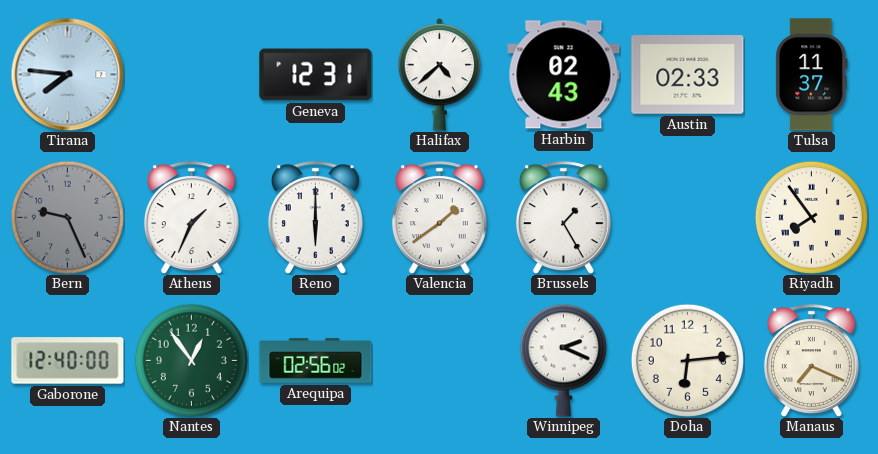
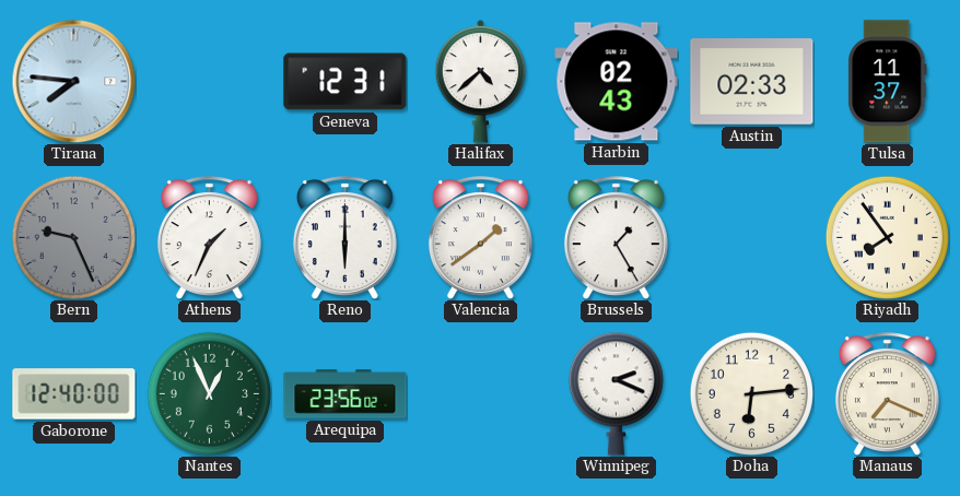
Nantes: 12:54 -> 12:56 (209, 393)
Arequipa: 02:56 -> 23:56 (346, 394)
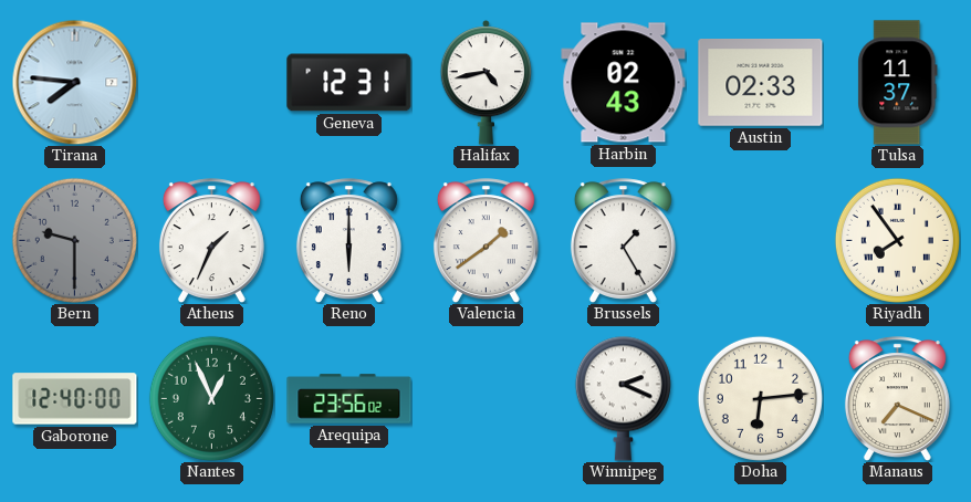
Halifax: 4:38 -> 4:43 (487, 83)
Bern: 9:26 -> 9:30 (74, 240)
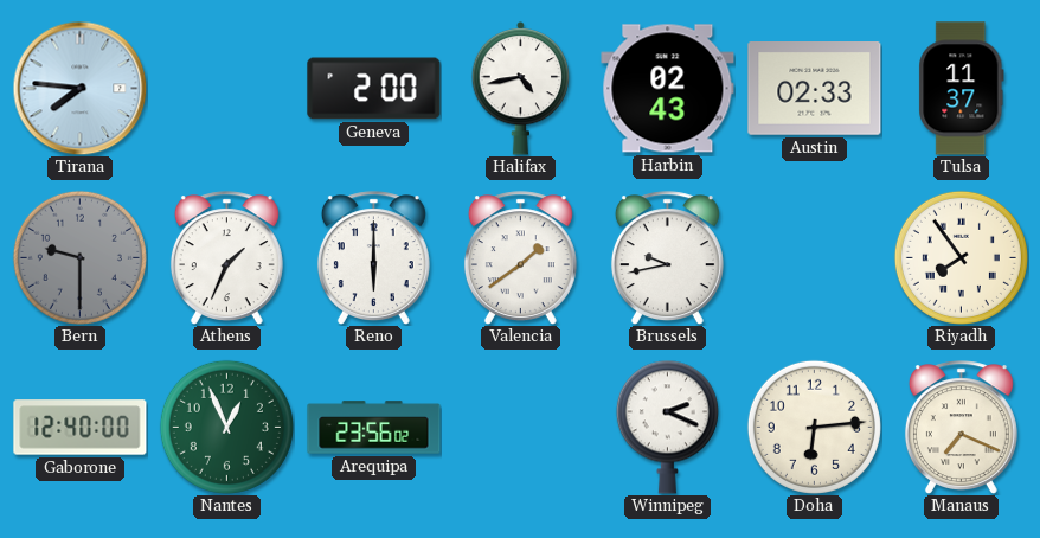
Geneva: 12:31 -> 2:00 (374, 89)
Brussels: 1:25 -> 9:43 (667, 257)
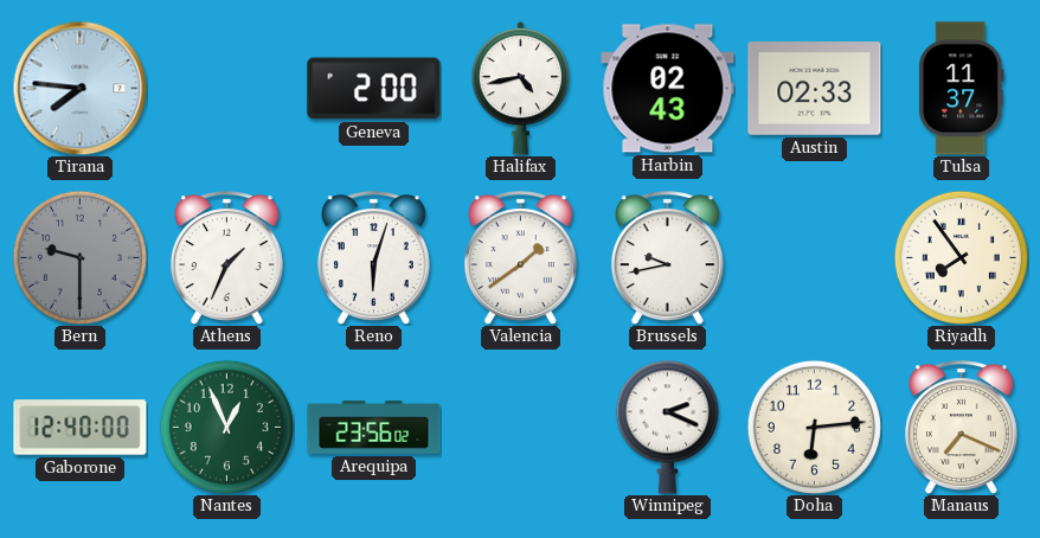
Reno: 6:00 -> 6:03 (373, 257)
